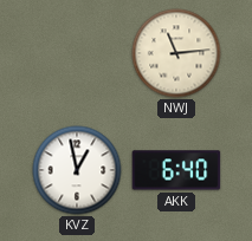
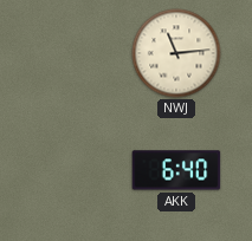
KVZ: 12:58 -> none (77, 170)
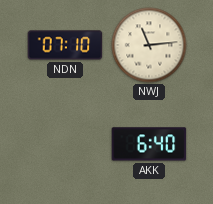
NDN: none -> 07:10 (65, 45)
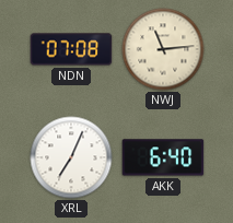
NDN: 07:10 -> 07:08 (71, 49)
XRL: none -> 7:04 (71, 157)
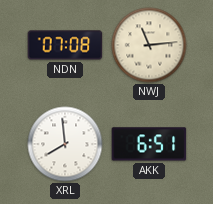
XRL: 7:04 -> 7:59 (65, 144)
AKK: 6:40 -> 6:51 (149, 144)
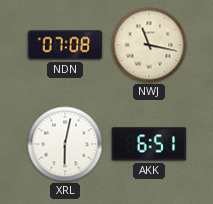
NWJ: 11:14 -> 11:17 (149, 45)
XRL: 7:59 -> 6:02 (65, 144)
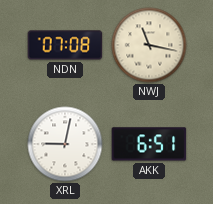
XRL: 6:02 -> 9:02 (65, 144)
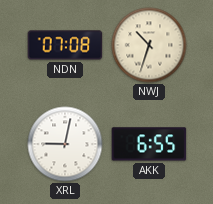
NWJ: 11:17 -> 10:33 (149, 45)
AKK: 6:51 -> 6:55 (149, 144)
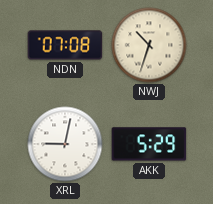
AKK: 6:55 -> 5:29 (149, 144)
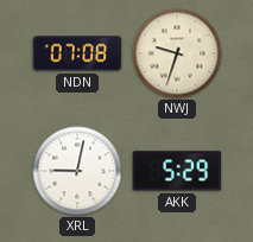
NWJ: 10:33 -> 9:33 (177, 53)
